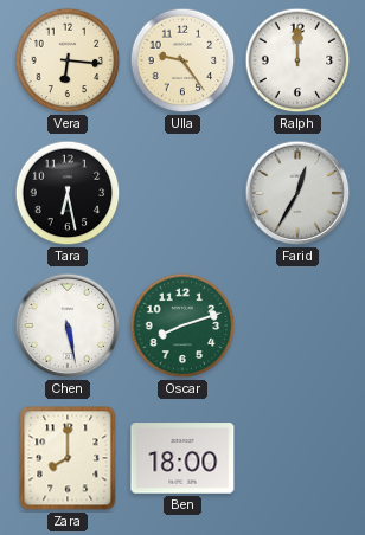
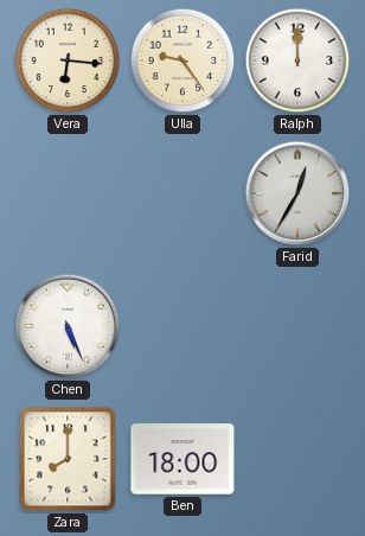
Tara: 6:28 -> none (68, 193)
Chen: 5:28 -> 5:26 (68, 326)
Oscar: 8:12 -> none (182, 325)
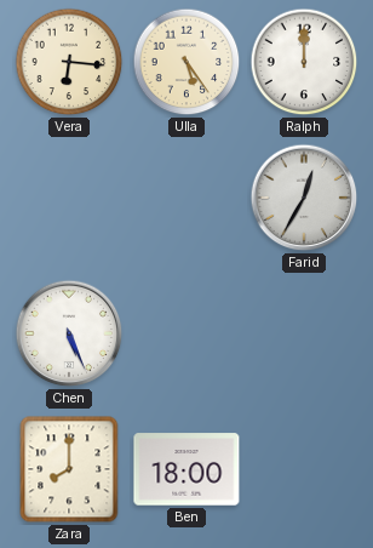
Ulla: 9:24 -> 5:24 (187, 62)
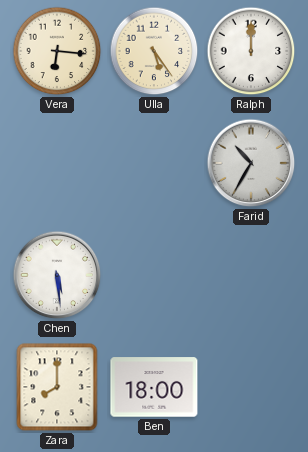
Farid: 12:35 -> 10:35 (251, 163)
Chen: 5:26 -> 5:29 (57, 275)
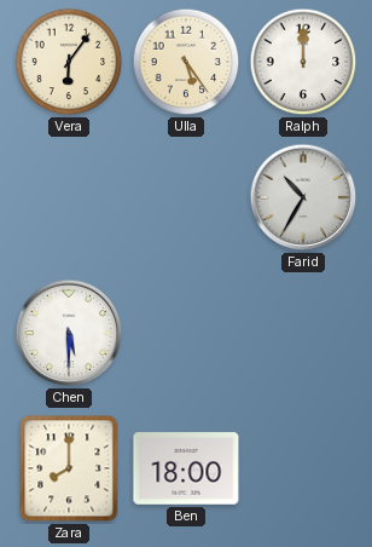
Vera: 6:16 -> 6:06 (69, 62)
Chen: 5:29 -> 5:30 (69, 333)
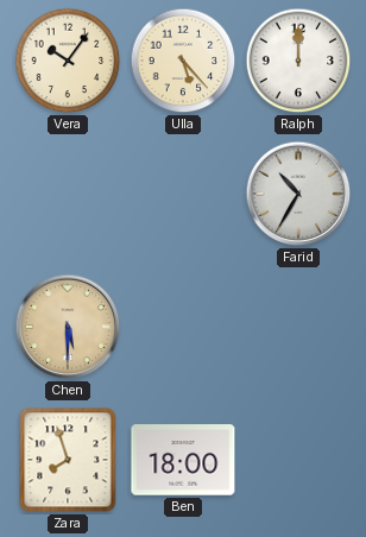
Vera: 6:06 -> 10:06 (68, 61)
Ulla: 5:24 -> 5:23 (183, 61)
Chen dial: white -> champagne (68, 327)
Zara: 8:00 -> 7:57 (68, 460)
